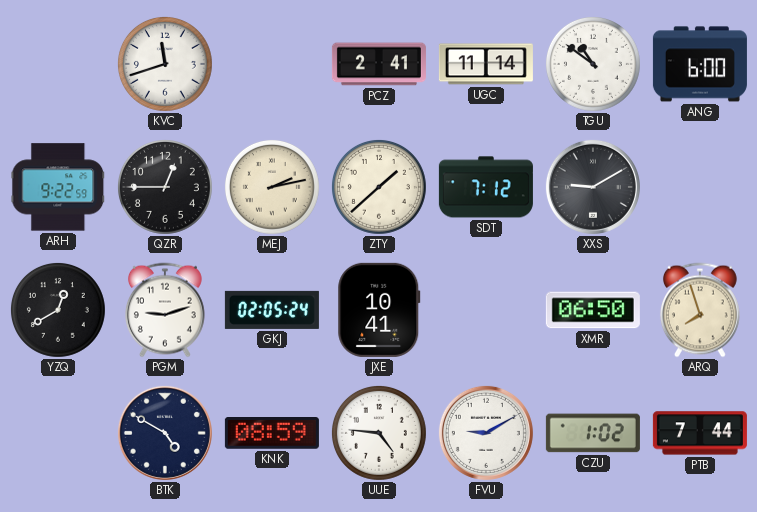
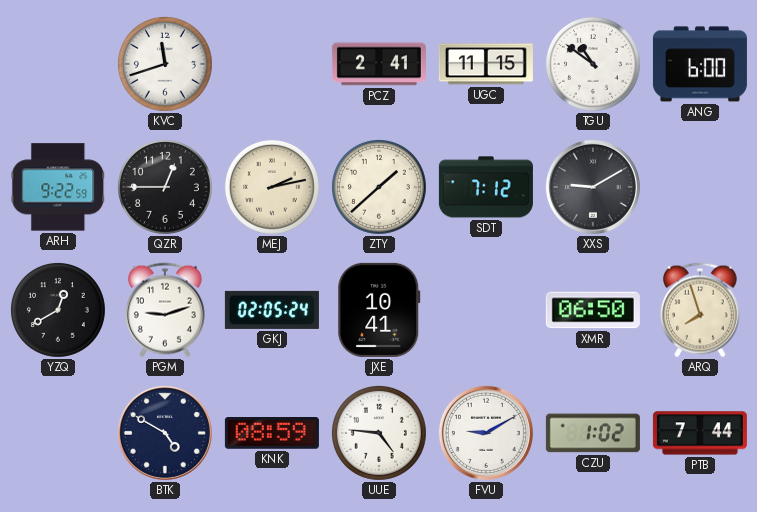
UGC: 11:14 -> 11:15 (486, 64)
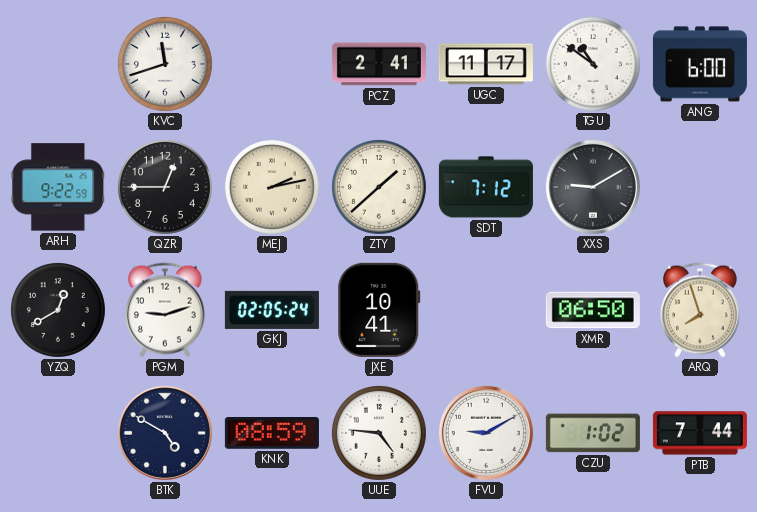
UGC: 11:15 -> 11:17 (486, 64)
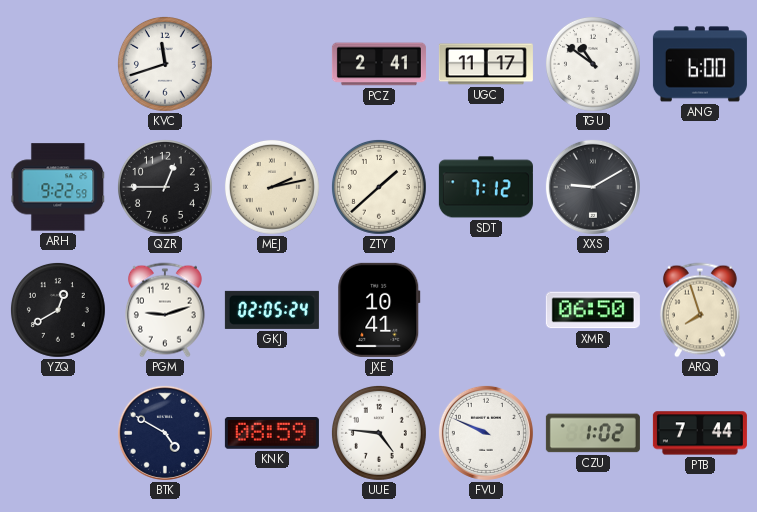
FVU: 9:10 -> 9:49 (486, 433)
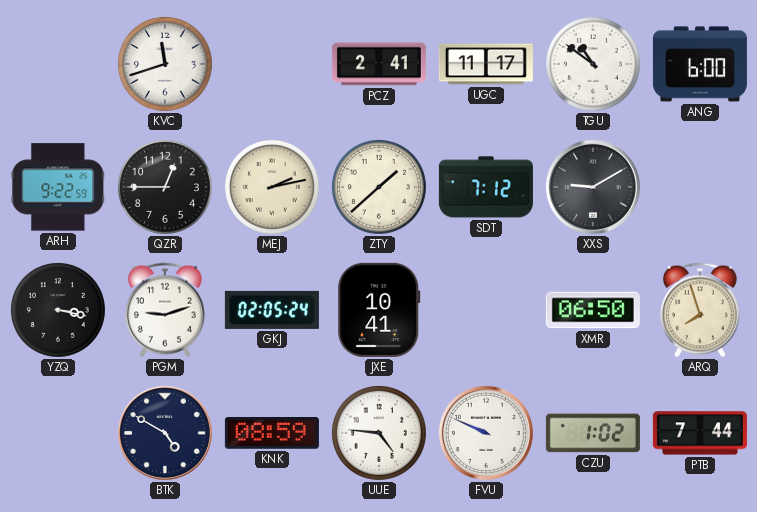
YZQ: 12:40 -> 3:17 (58, 310)
